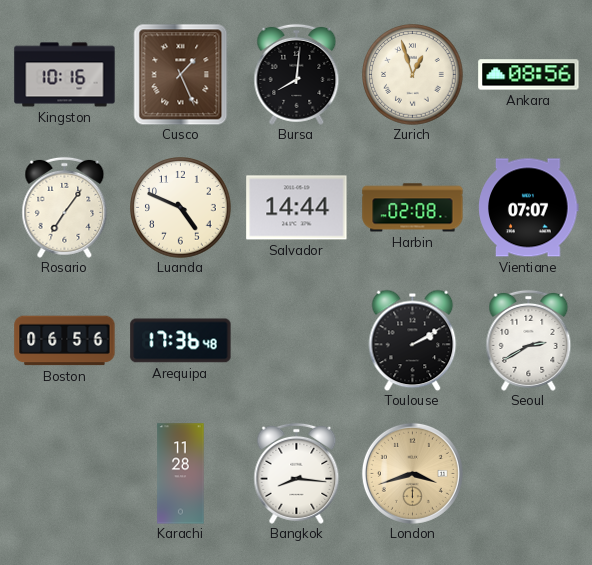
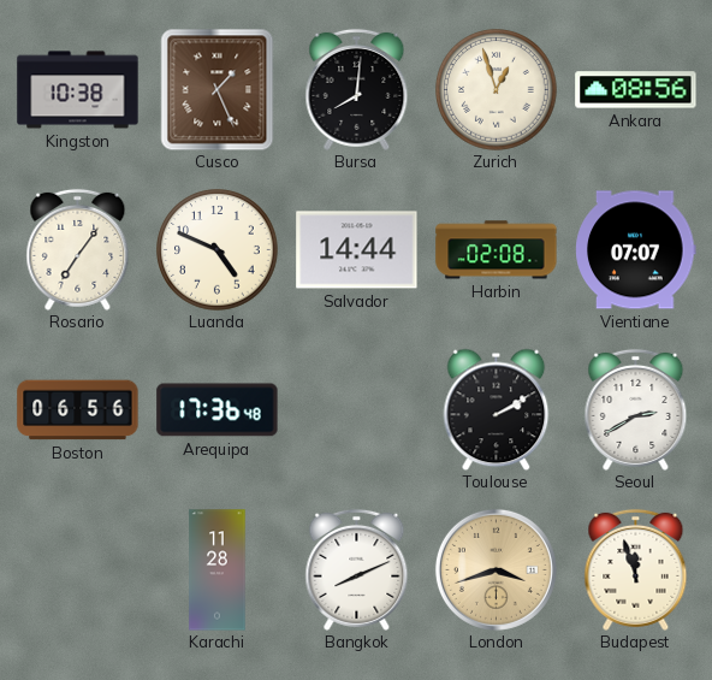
Kingston: 10:16 -> 10:38 (78, 90)
Bangkok: 8:16 -> 8:11 (357, 569)
Budapest: none -> 11:57 (636, 569)
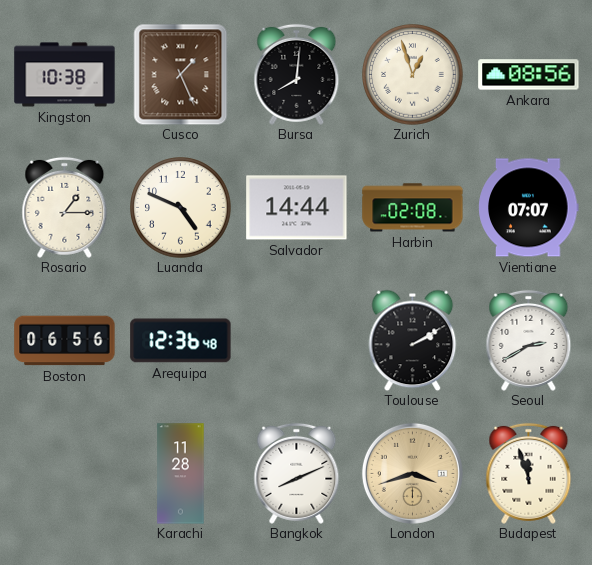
Rosario: 7:06 -> 1:15 (65, 207)
Arequipa: 17:36 -> 12:36 (181, 341)
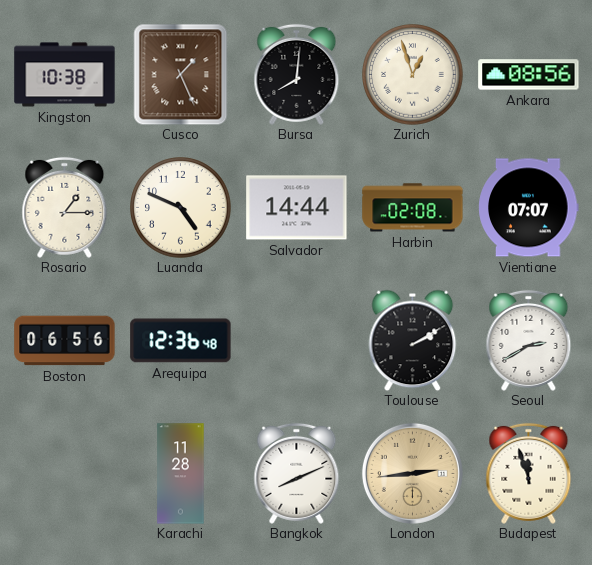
London: 3:42 -> 2:44 (412, 473)
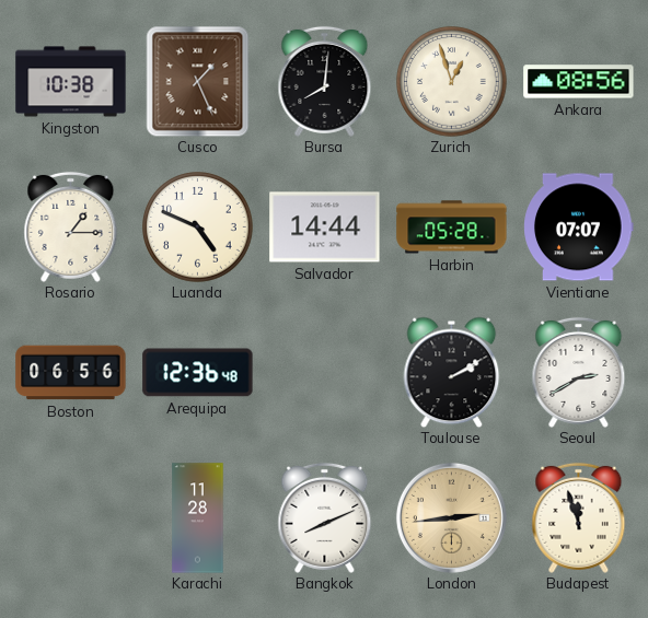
Harbin: 02:08 -> 05:28 (452, 228)
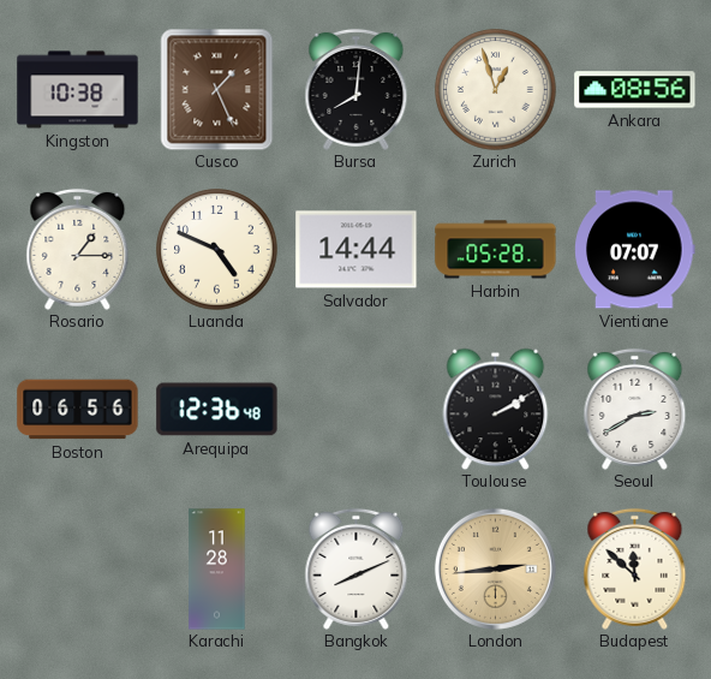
Budapest: 11:57 -> 11:52 (635, 568)
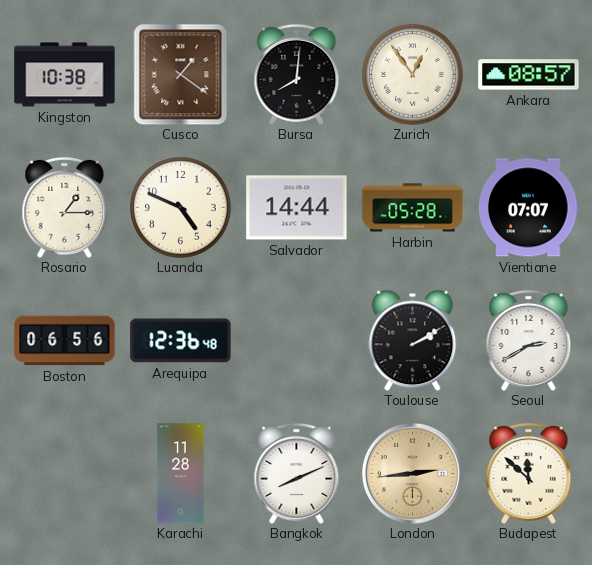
Cusco: 1:26 -> 1:21 (181, 74)
Zurich: 12:57 -> 12:54 (413, 75)
Ankara: 08:56 -> 08:57 (529, 75)
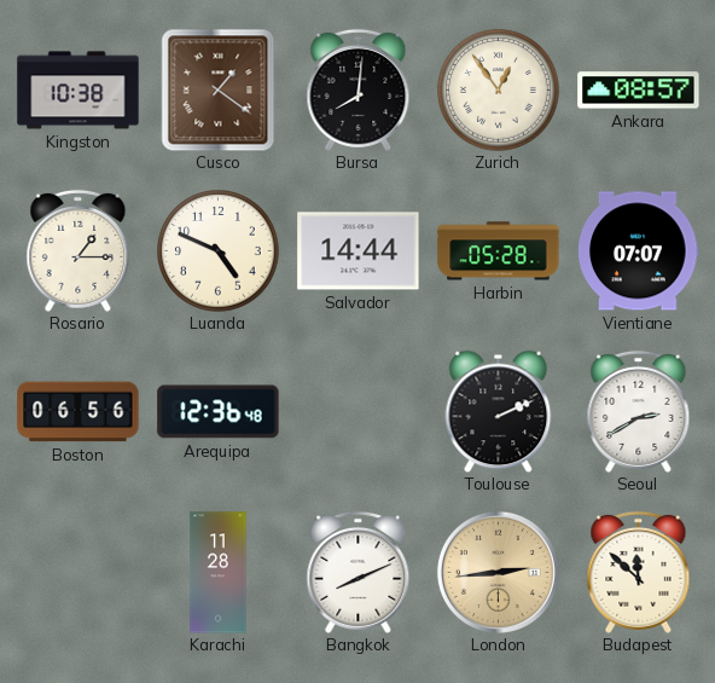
Toulouse: 2:10 -> 2:11 (499, 411)
